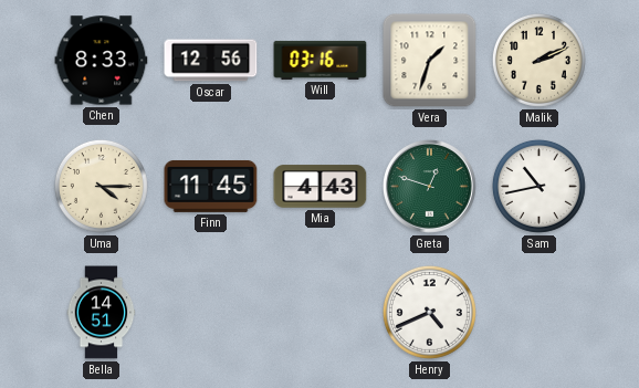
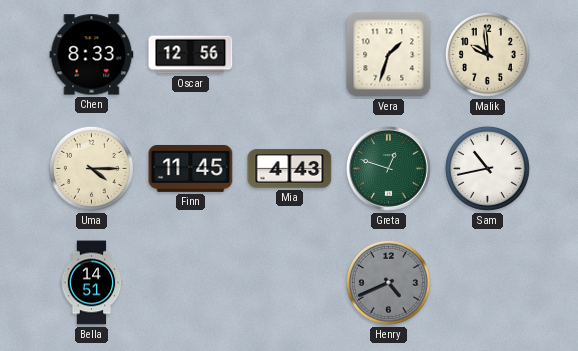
Will: 03:16 -> none (321, 60)
Malik: 2:11 -> 9:59 (487, 54)
Henry dial: white -> grey (388, 282)
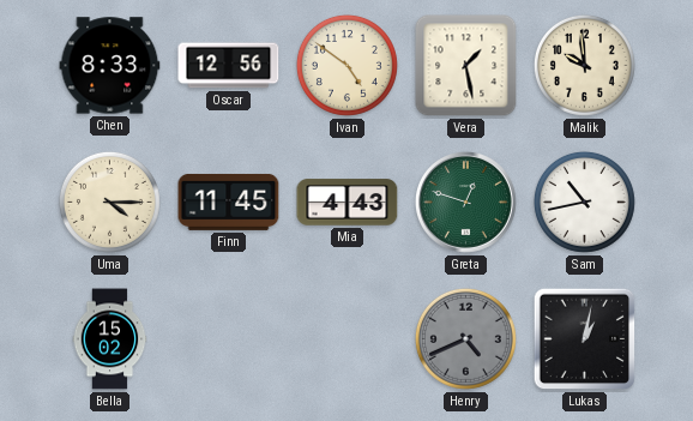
Ivan: none -> 4:51 (346, 65)
Vera: 1:33 -> 1:28 (466, 66)
Bella: 14:51 -> 15:02 (110, 339)
Lukas: none -> 1:02 (585, 339)
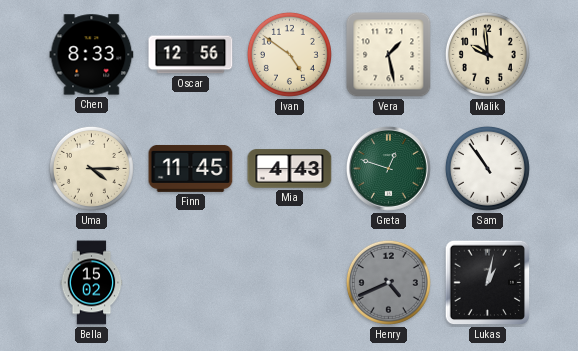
Sam: 10:43 -> 10:54 (487, 168)
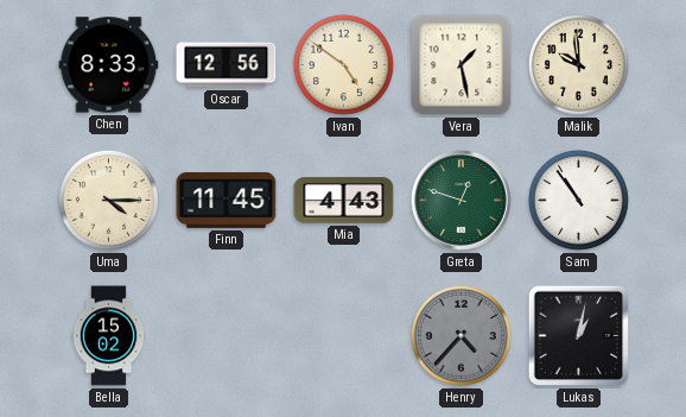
Henry: 4:41 -> 4:37 (460, 335)
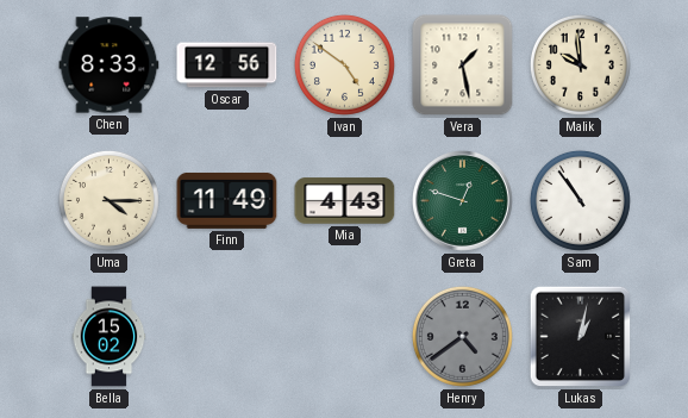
Finn: 11:45 -> 11:49 (227, 200)
Henry: 4:37 -> 4:39 (462, 336)
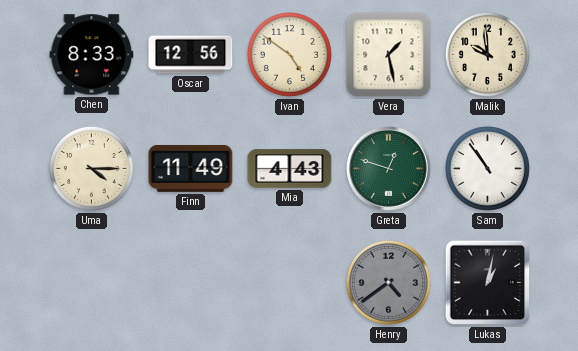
Bella: 15:02 -> none (110, 337)
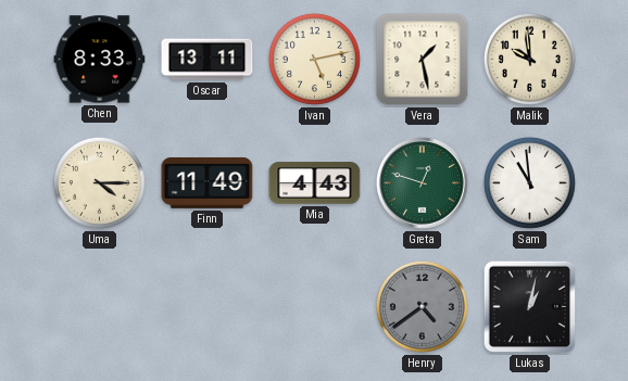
Oscar: 12:56 -> 13:11 (208, 60)
Ivan: 4:51 -> 5:13 (314, 59)
Sam: 10:54 -> 10:59 (529, 182)
